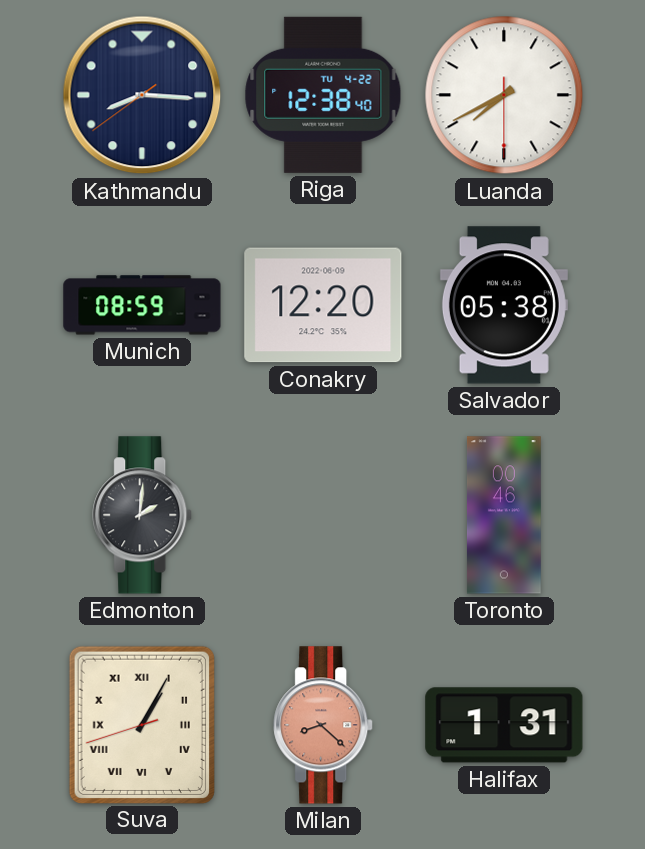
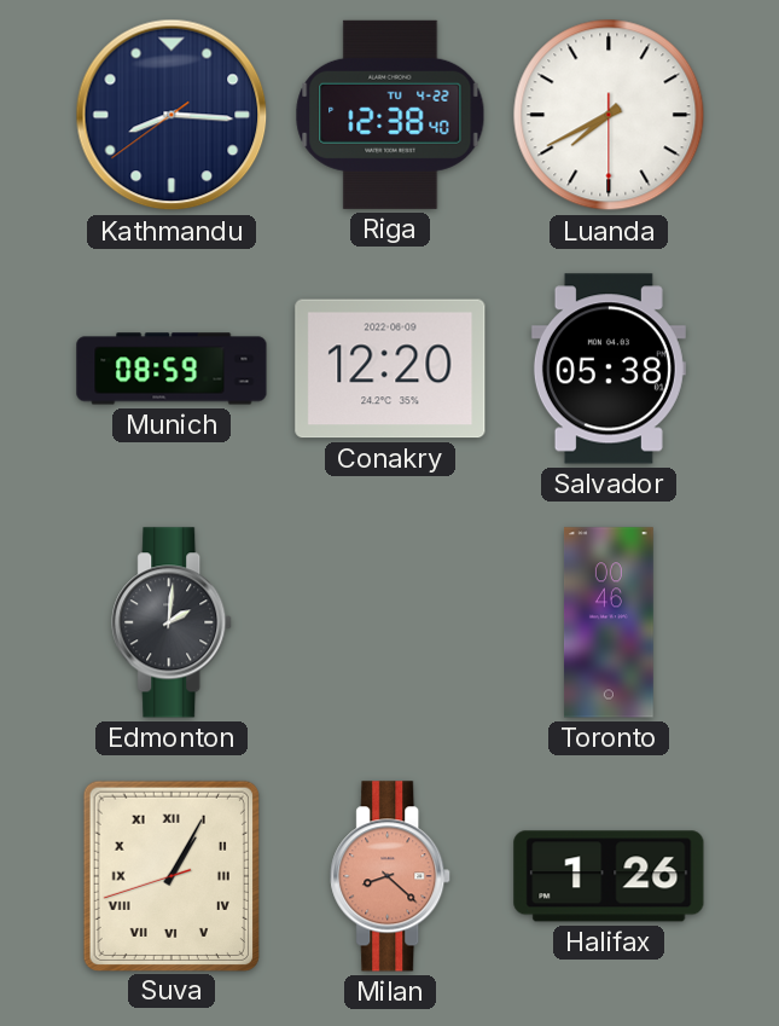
Halifax: 1:31 -> 1:26 (609, 876)
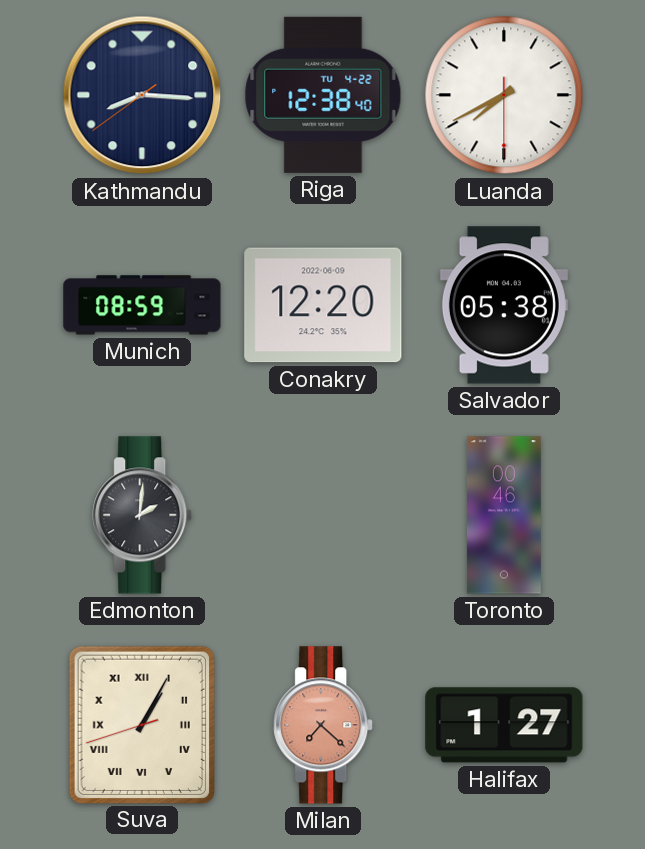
Milan: 8:22 -> 7:22 (324, 725)
Halifax: 1:26 -> 1:27 (504, 725)
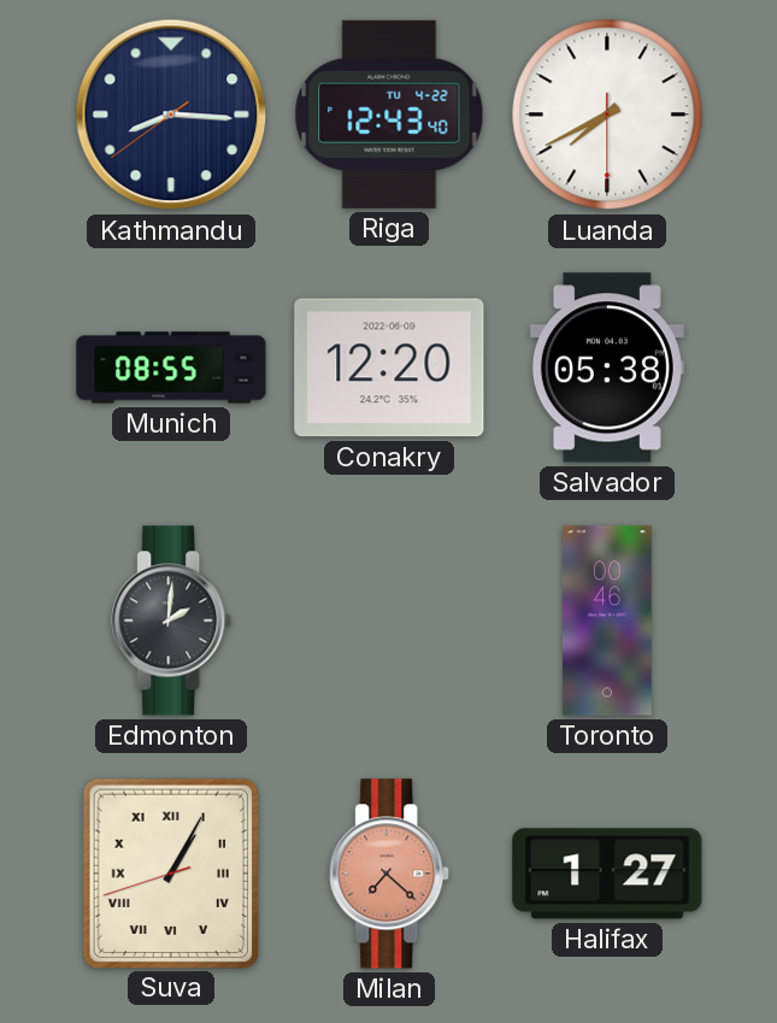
Riga: 12:38 -> 12:43 (389, 114)
Munich: 08:59 -> 08:55 (171, 368)
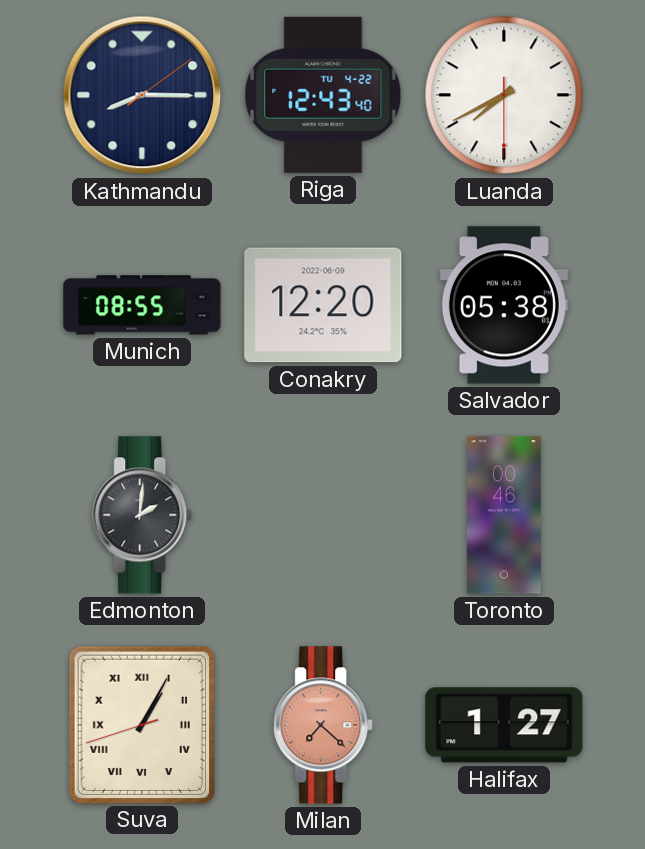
Kathmandu: 8:15:39 -> 8:15:09 (142, 95)
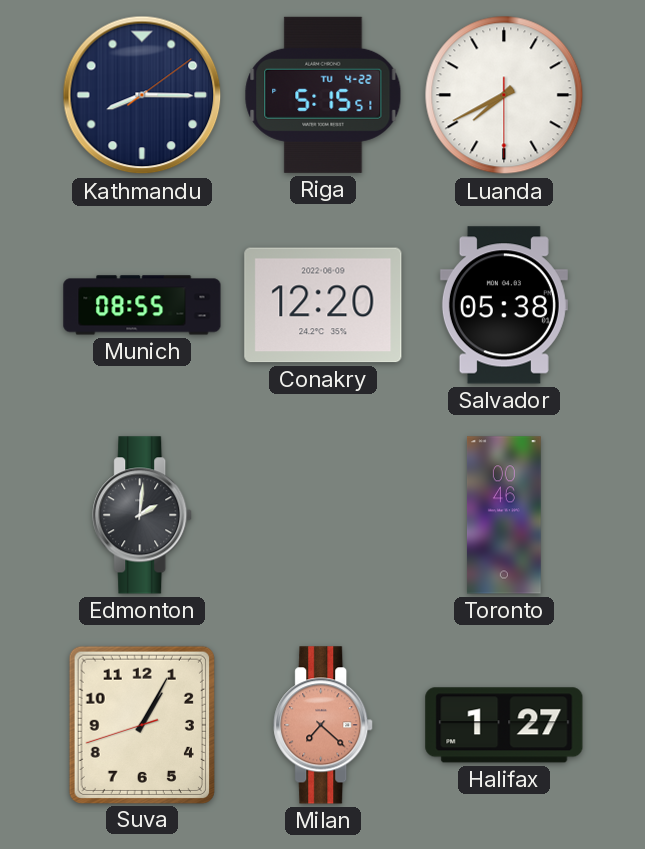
Riga: 12:43 -> 5:15 (323, 95)
Suva numerals: Roman -> Arabic (142, 724)
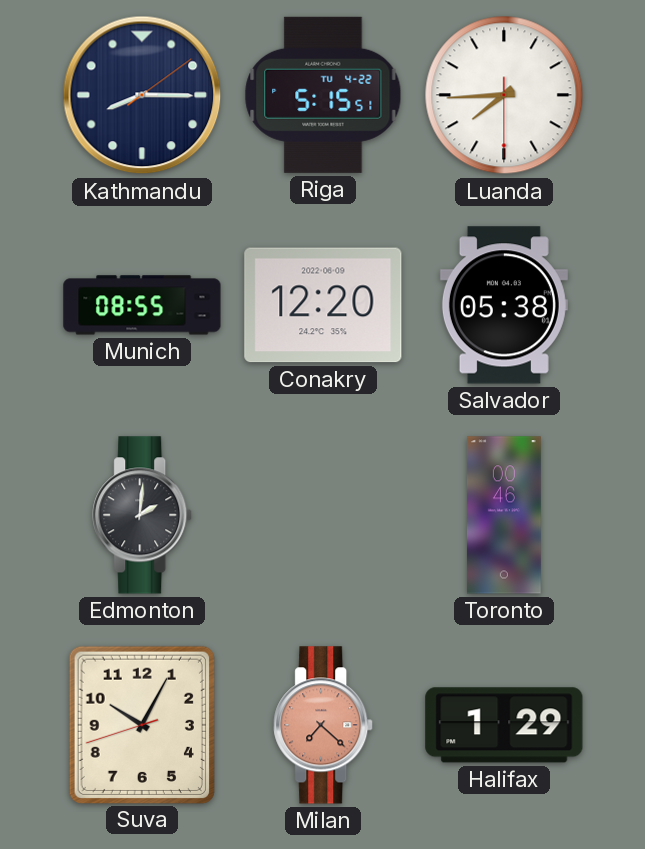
Luanda: 7:40 -> 7:44 (504, 95)
Suva: 1:04 -> 10:04 (142, 724)
Halifax: 1:27 -> 1:29 (504, 725)
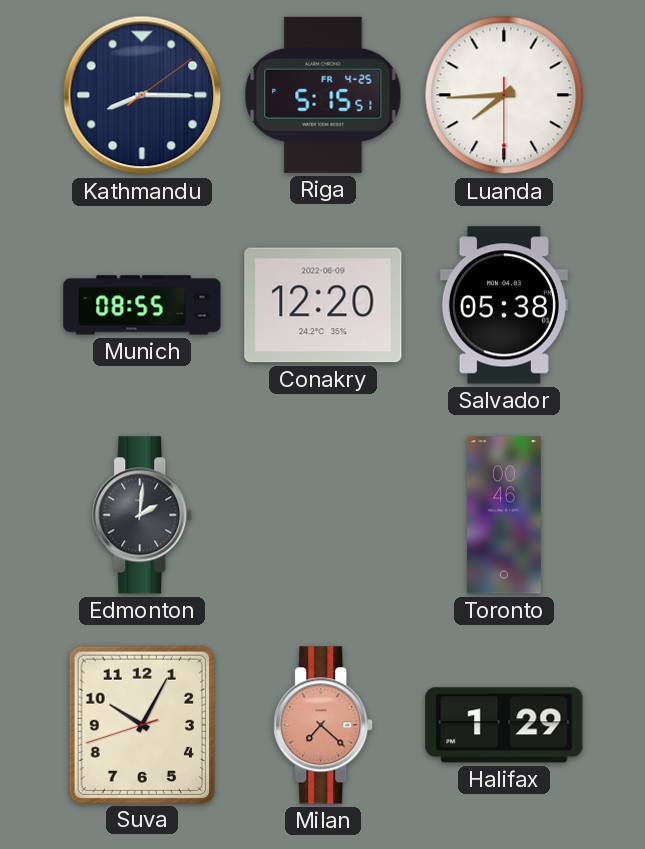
Riga date: TU 4-22 -> FR 4-25 (323, 95)
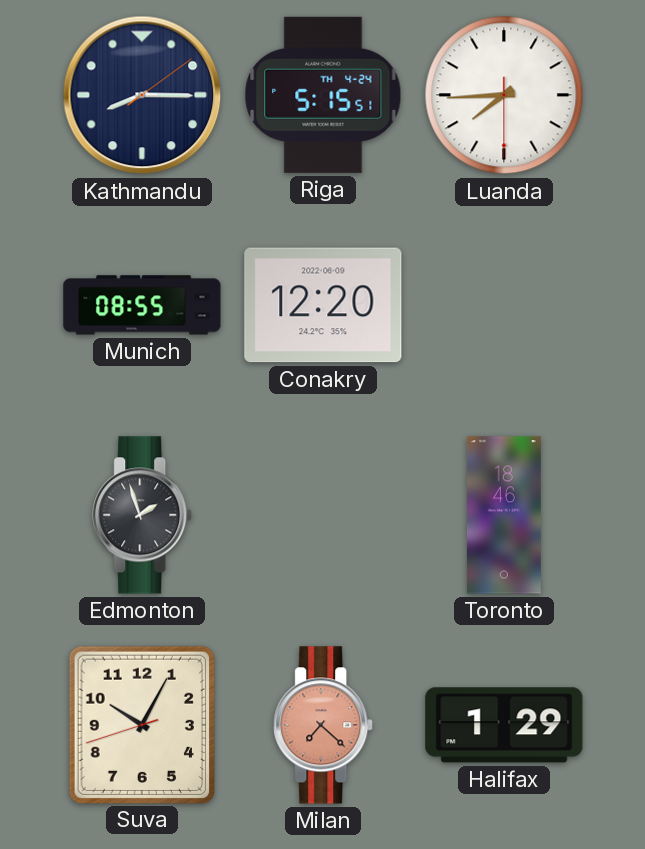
Riga date: FR 4-25 -> TH 4-24 (323, 95)
Salvador: 05:38 -> none (504, 305)
Edmonton: 2:01 -> 1:57 (143, 515)
Toronto: 00:46 -> 18:46 (504, 515)
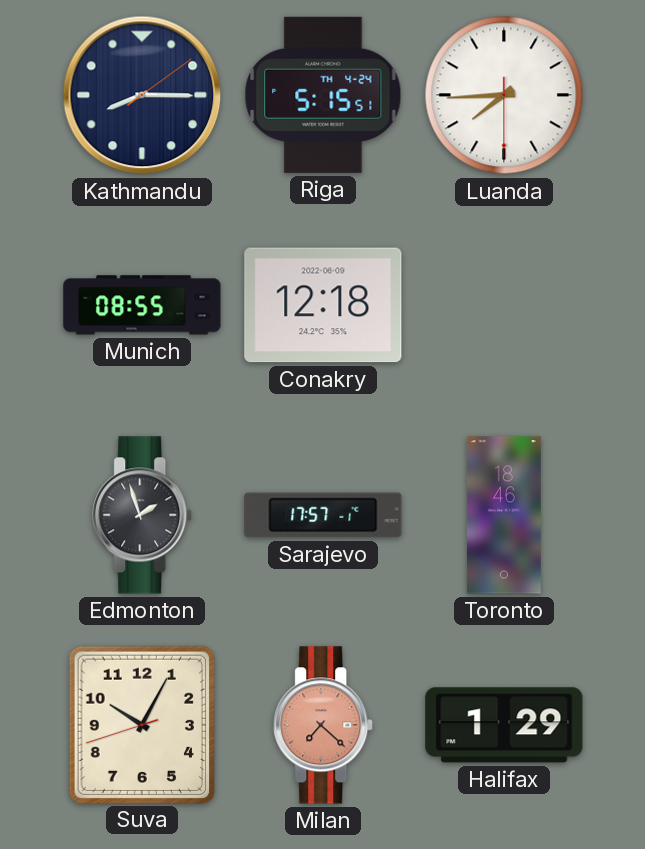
Conakry: 12:20 -> 12:18 (323, 305)
Sarajevo: none -> 17:57 (323, 515)
